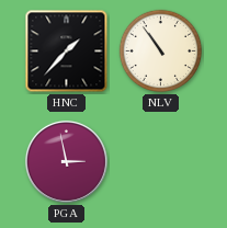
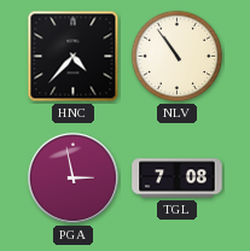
HNC: 1:37 -> 4:37 (74, 57)
TGL: none -> 7:08 (178, 179)
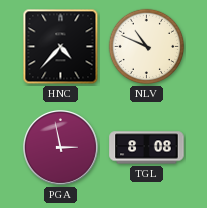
NLV: 10:54 -> 10:49 (147, 47)
TGL: 7:08 -> 8:08 (147, 148)
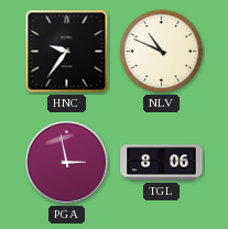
HNC: 4:37 -> 9:36 (67, 52)
TGL: 8:08 -> 8:06 (162, 163)
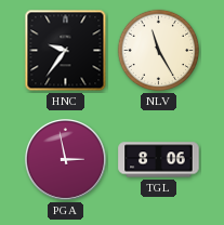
NLV: 10:49 -> 11:25 (159, 51)
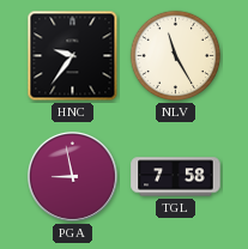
PGA: 2:58 -> 8:58 (72, 176)
TGL: 8:06 -> 7:58 (176, 177)
